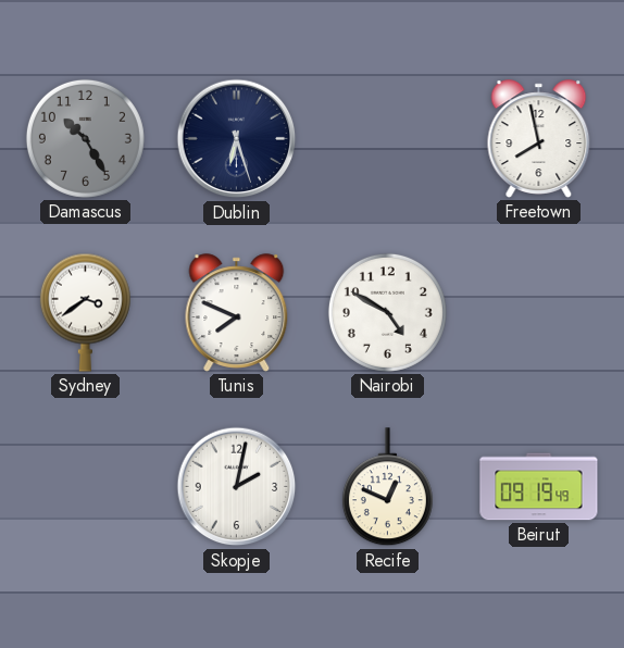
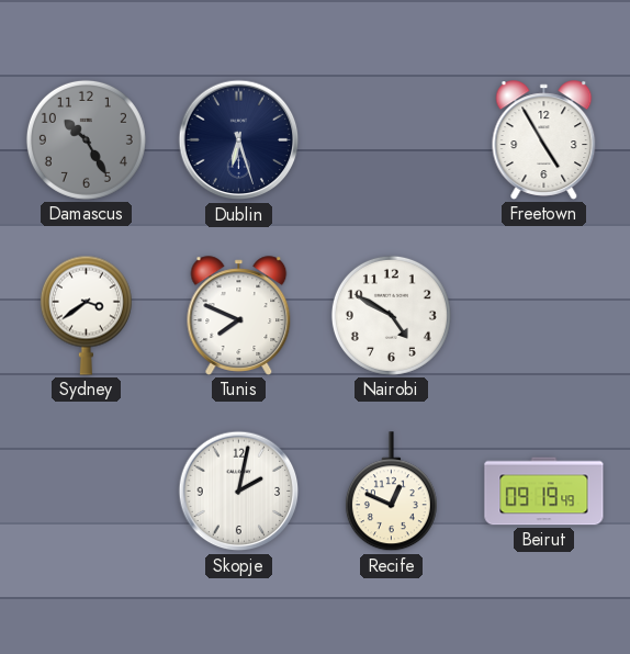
Freetown: 7:58 -> 4:55 (544, 140)
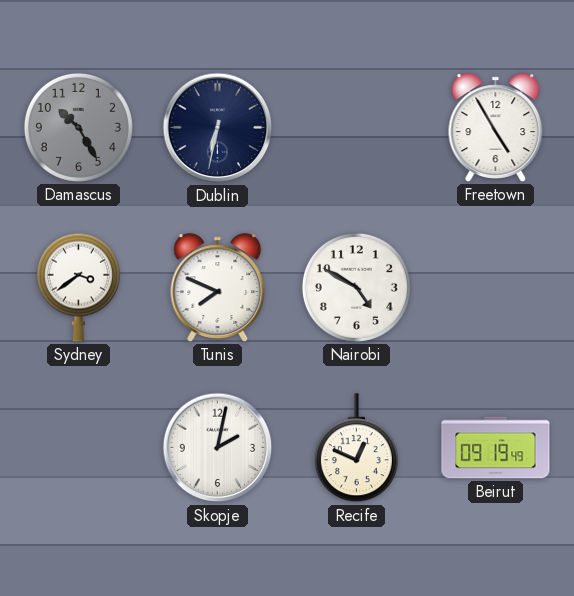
Dublin: 6:27 -> 6:32 (218, 128)
